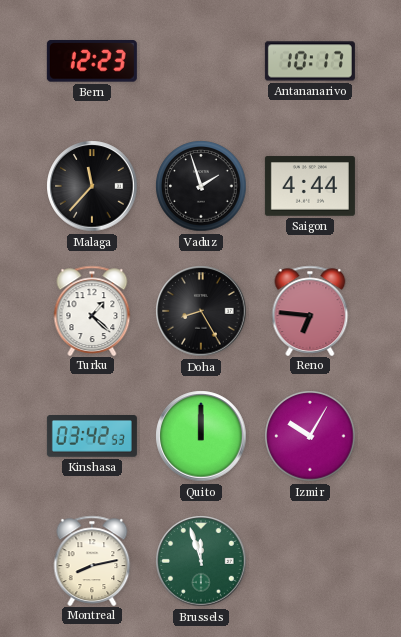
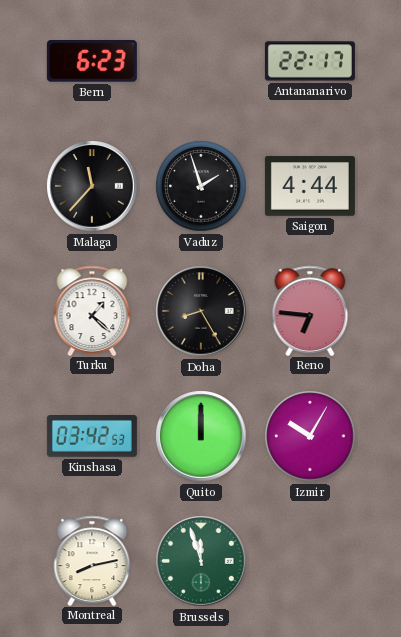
Bern: 12:23 -> 6:23 (92, 61)
Antananarivo: 10:17 -> 22:17 (310, 61)
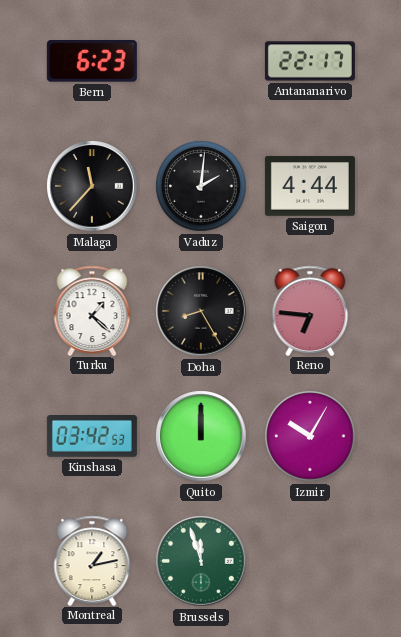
Vaduz: 1:57 -> 2:01 (201, 186)
Montreal: 8:13 -> 1:13 (92, 560)
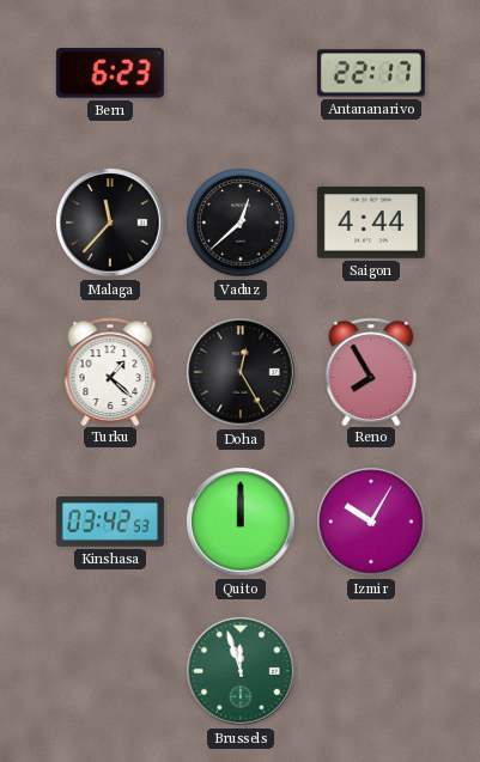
Vaduz: 2:01 -> 12:38 (241, 222)
Doha: 8:25 -> 12:25 (241, 372)
Reno: 6:46 -> 7:55 (371, 371)
Montreal: 1:13 -> none (92, 560)
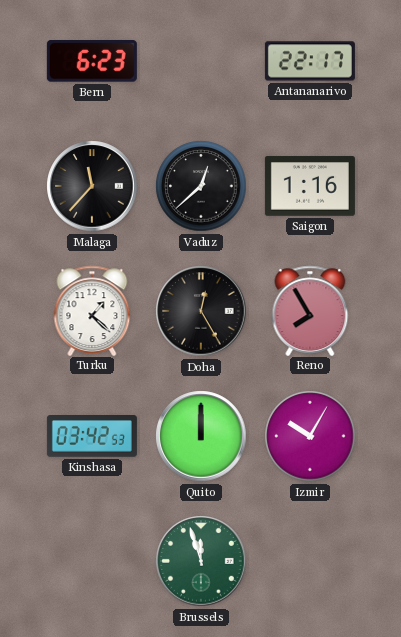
Saigon: 4:44 -> 1:16 (310, 186)
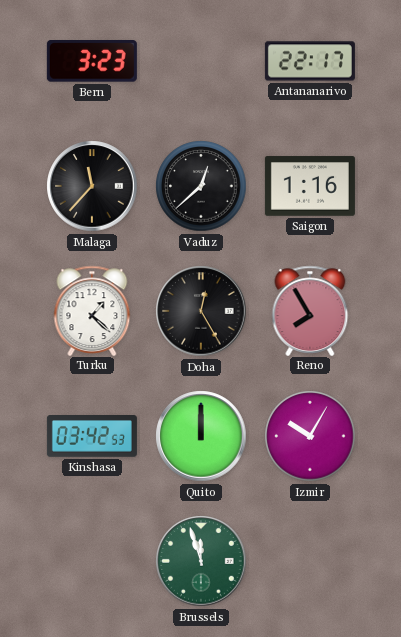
Bern: 6:23 -> 3:23 (92, 61)
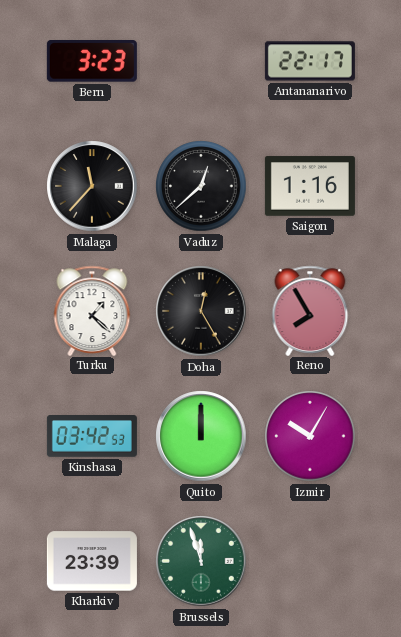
Kharkiv: none -> 23:39 (92, 561)
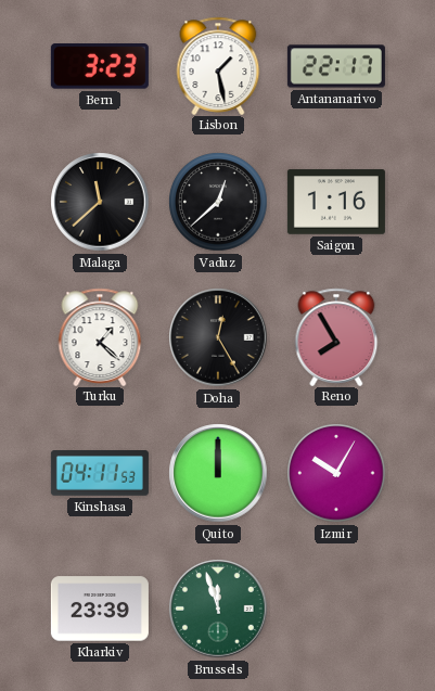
Lisbon: none -> 1:28 (218, 65)
Malaga: 11:37 -> 11:38 (100, 202)
Kinshasa: 03:42 -> 04:11 (100, 473)
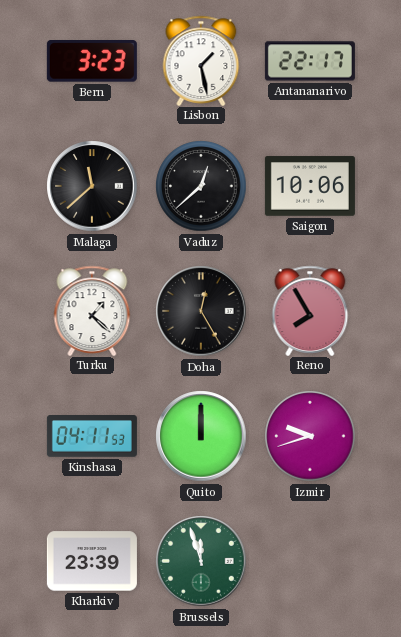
Saigon: 1:16 -> 10:06 (310, 186)
Izmir: 10:05 -> 9:42 (310, 436)
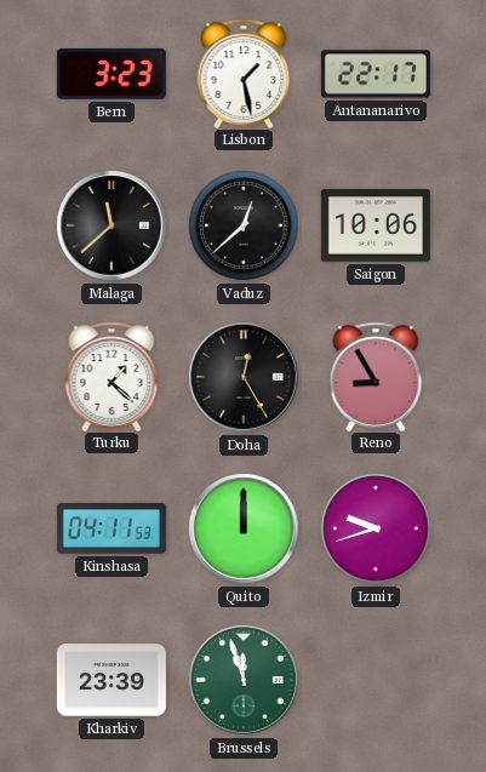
Reno: 7:55 -> 8:55 (376, 376)
